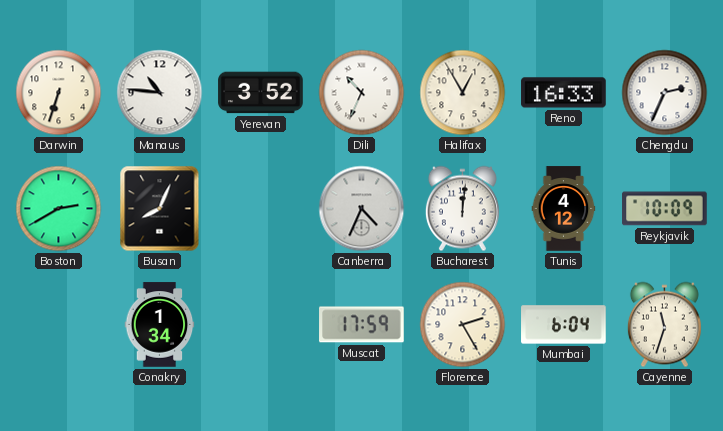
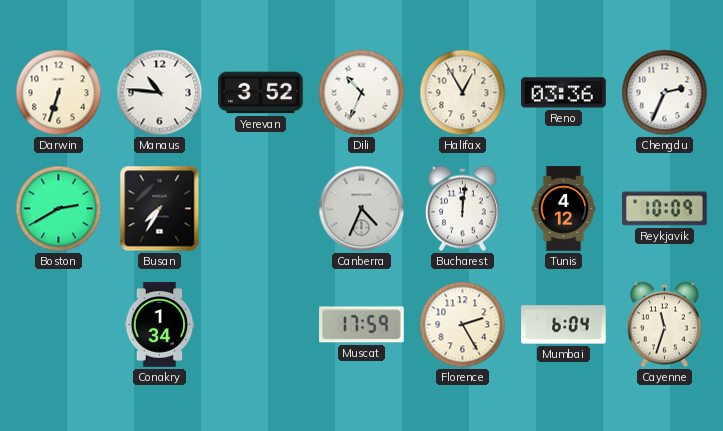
Reno: 16:33 -> 03:36 (564, 93)
Busan: 8:04 -> 7:35 (160, 209)
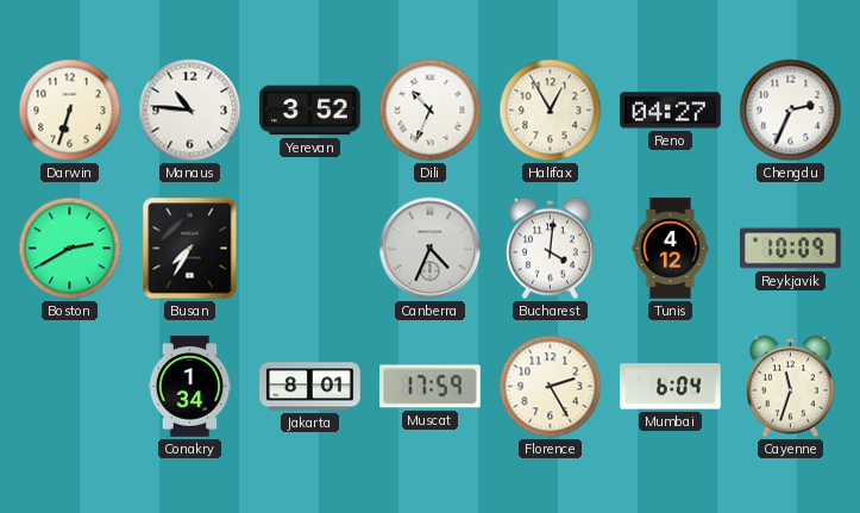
Reno: 03:36 -> 04:27 (671, 111)
Bucharest: 12:01 -> 4:01 (550, 249)
Jakarta: none -> 8:01 (310, 387)
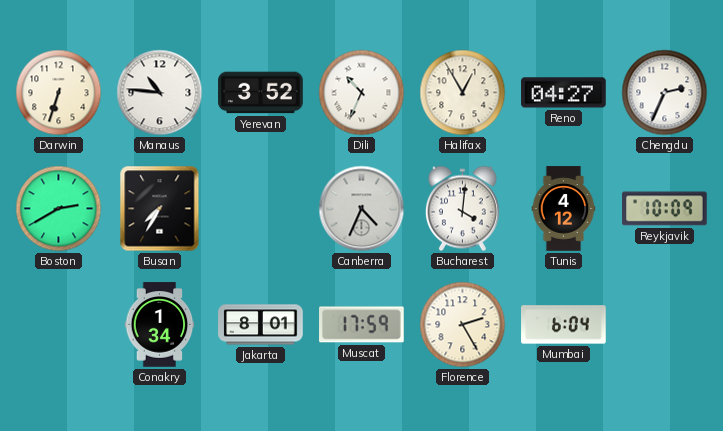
Cayenne: 11:33 -> none (790, 387)
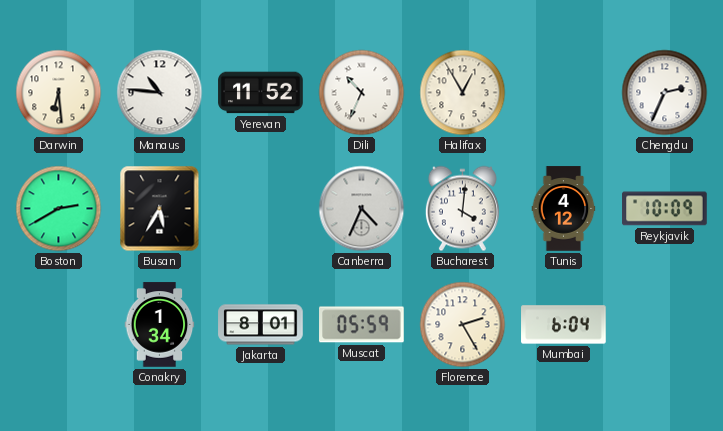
Darwin: 6:33 -> 6:29 (59, 93)
Yerevan: 3:52 -> 11:52 (261, 93)
Reno: 04:27 -> none (564, 93)
Busan: 7:35 -> 5:35 (160, 209)
Muscat: 17:59 -> 05:59 (362, 325)
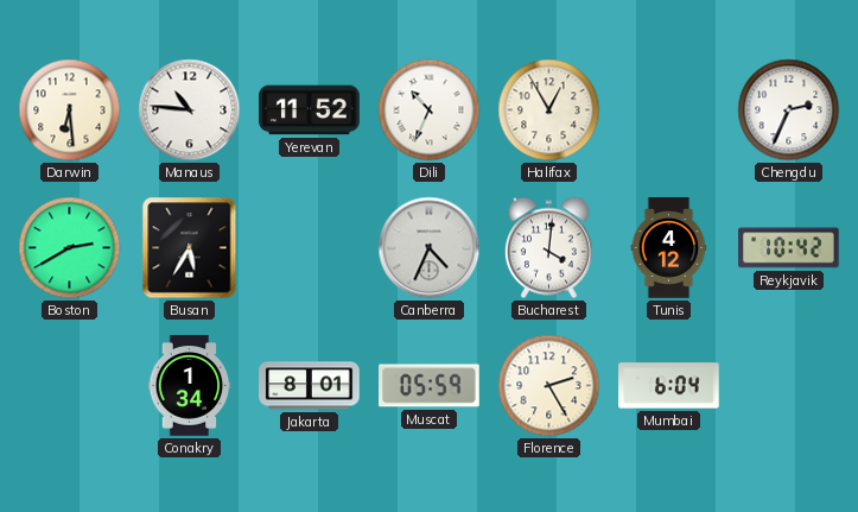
Reykjavik: 10:09 -> 10:42 (789, 248)
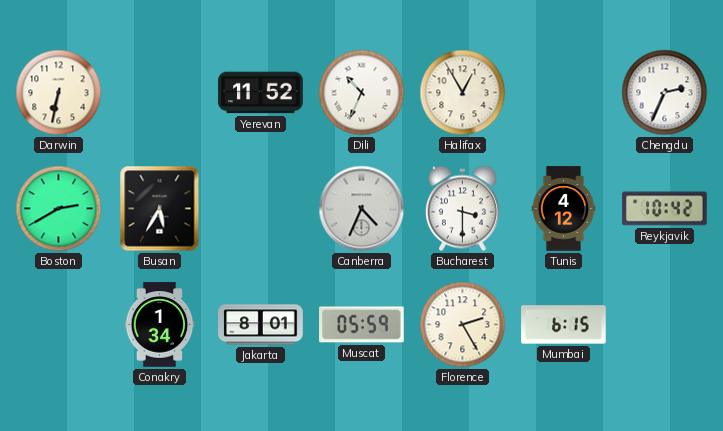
Darwin: 6:29 -> 6:32 (59, 93)
Manaus: 10:46 -> none (190, 110)
Bucharest: 4:01 -> 3:30 (462, 209)
Mumbai: 6:04 -> 6:15 (564, 325)
